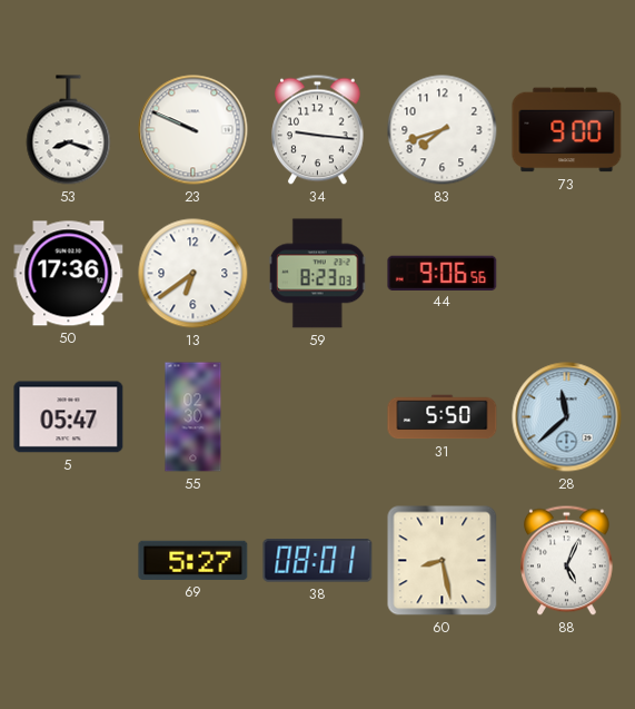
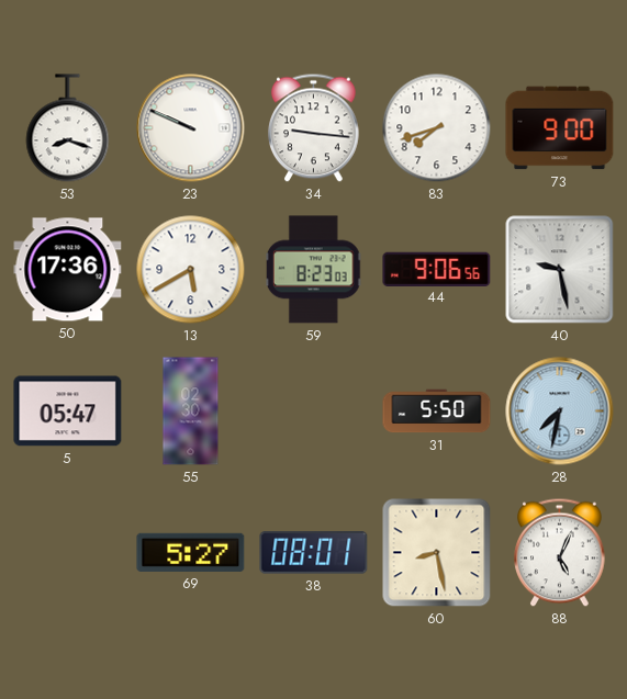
13: 6:39 -> 5:40 (191, 270)
40: none -> 9:28 (560, 270)
28: 11:38 -> 7:32 (560, 411)
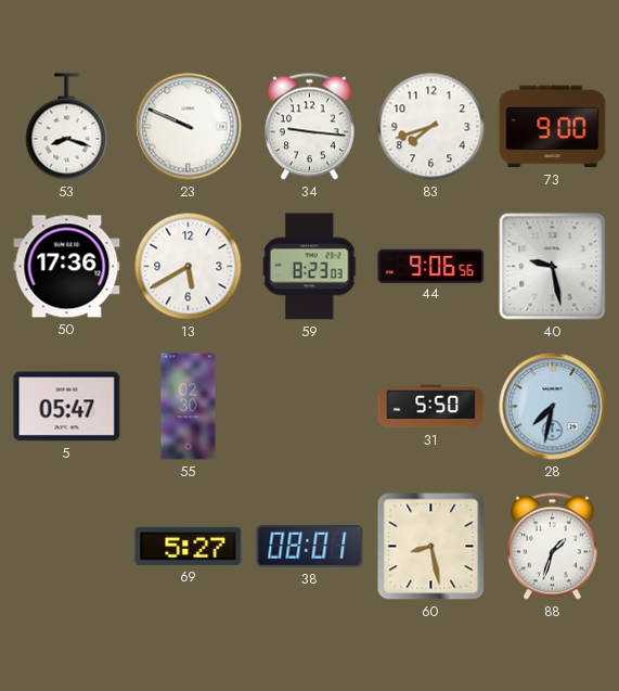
88: 5:04 -> 1:33 (553, 547)
